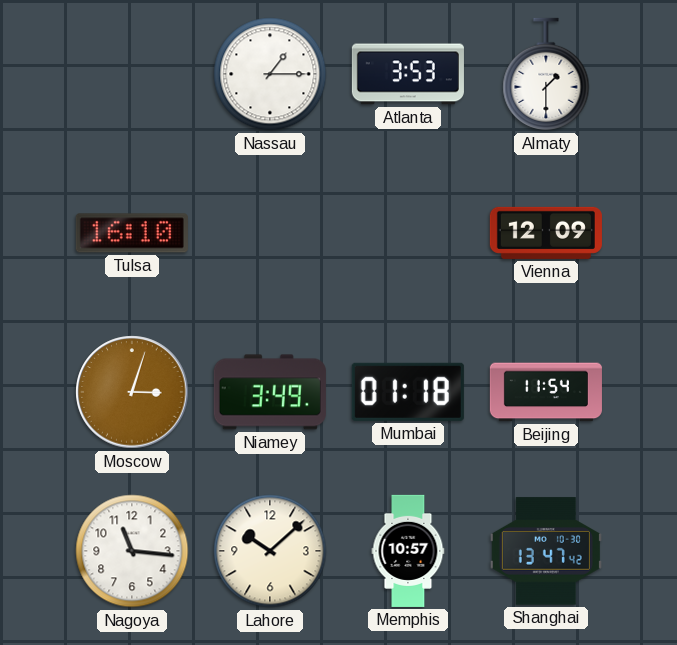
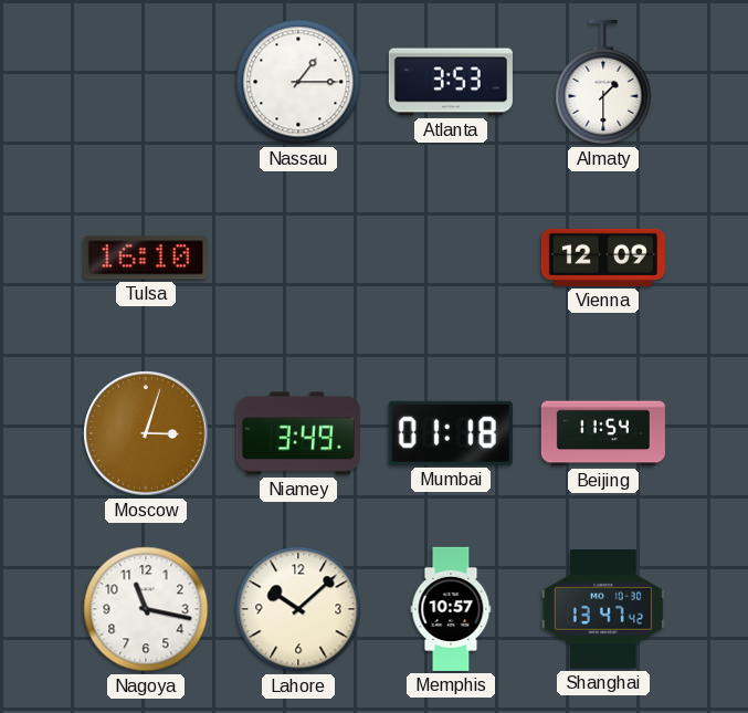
Nagoya: 11:16 -> 11:17 (146, 609)
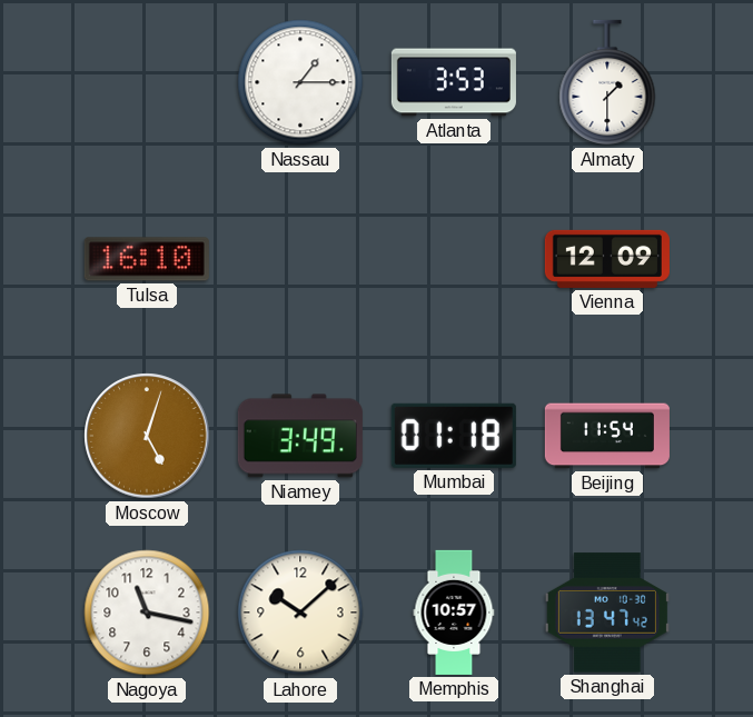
Moscow: 3:03 -> 5:03 (147, 436)
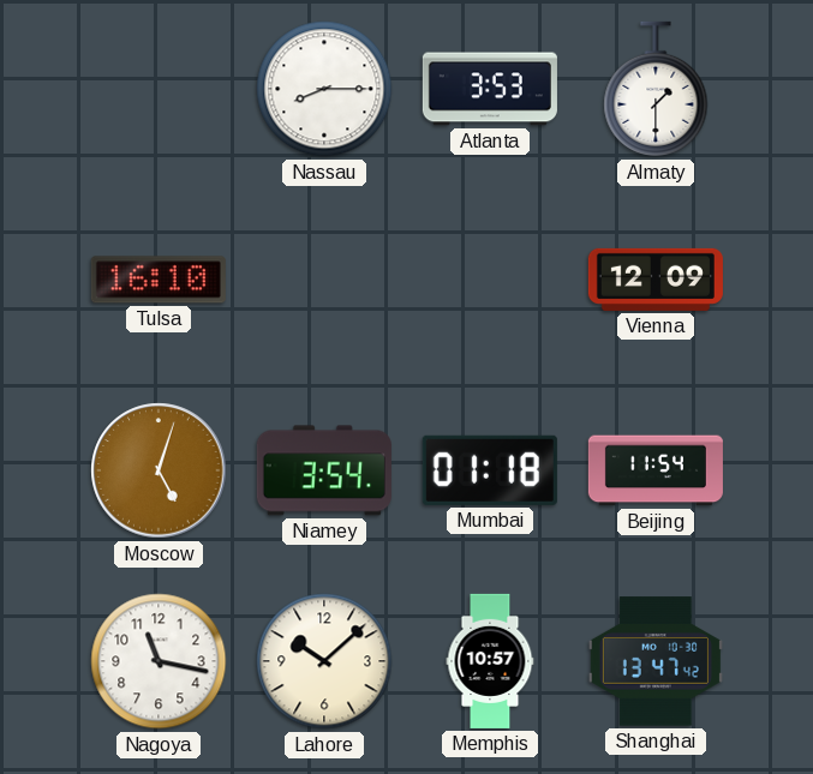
Nassau: 1:15 -> 8:15 (324, 89)
Niamey: 3:49 -> 3:54 (324, 470)
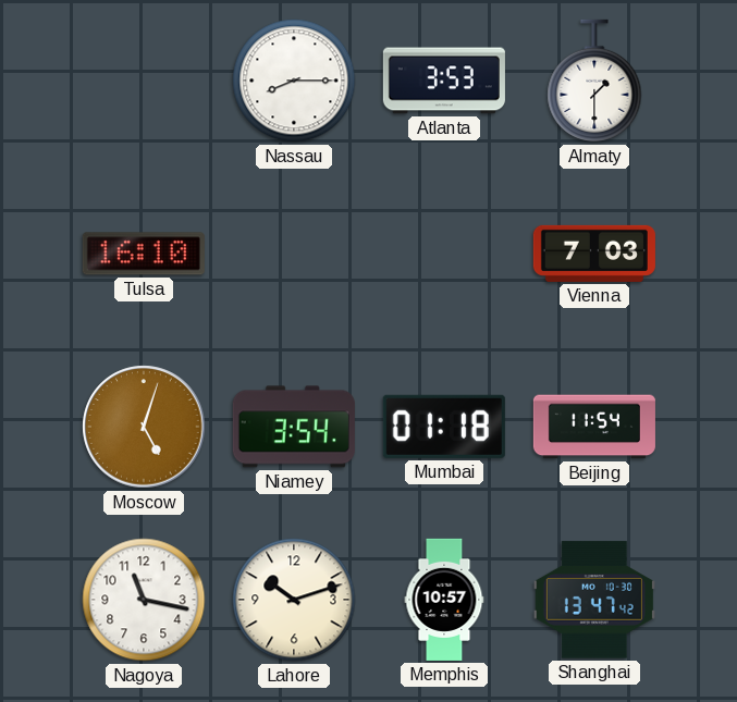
Vienna: 12:09 -> 7:03 (594, 254)
Lahore: 10:08 -> 10:12 (294, 600)
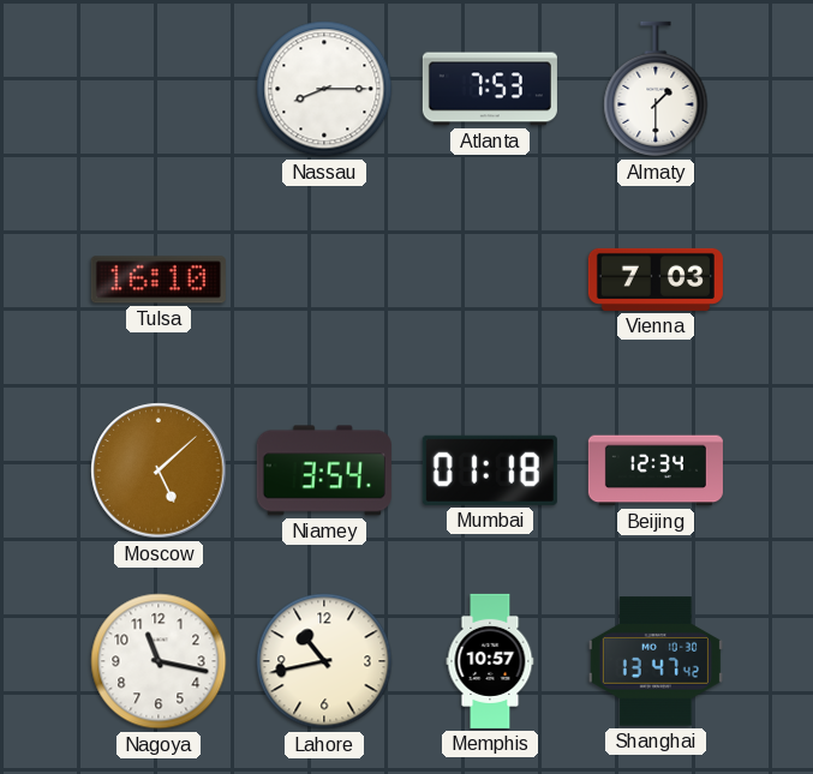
Atlanta: 3:53 -> 7:53 (490, 89)
Moscow: 5:03 -> 5:08 (159, 470)
Beijing: 11:54 -> 12:34 (656, 470)
Lahore: 10:12 -> 10:43 (324, 661)
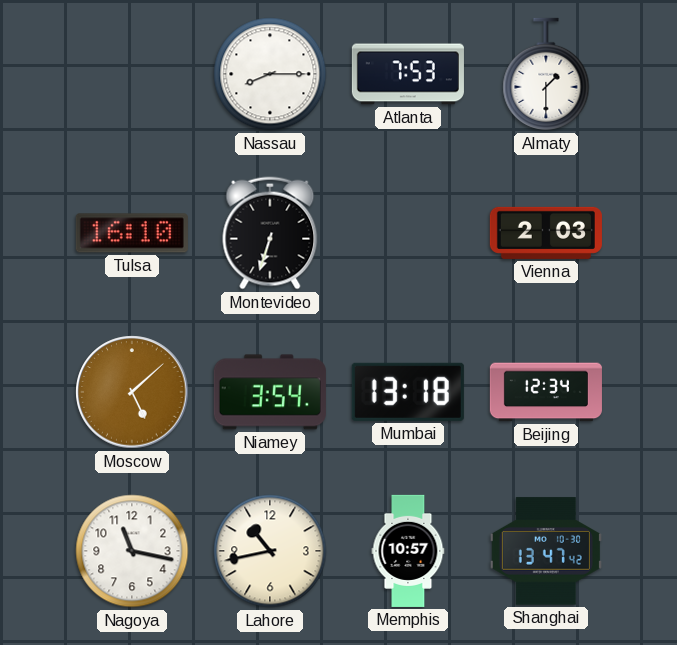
Montevideo: none -> 6:33 (270, 233)
Vienna: 7:03 -> 2:03 (546, 233)
Mumbai: 01:18 -> 13:18 (408, 392)
